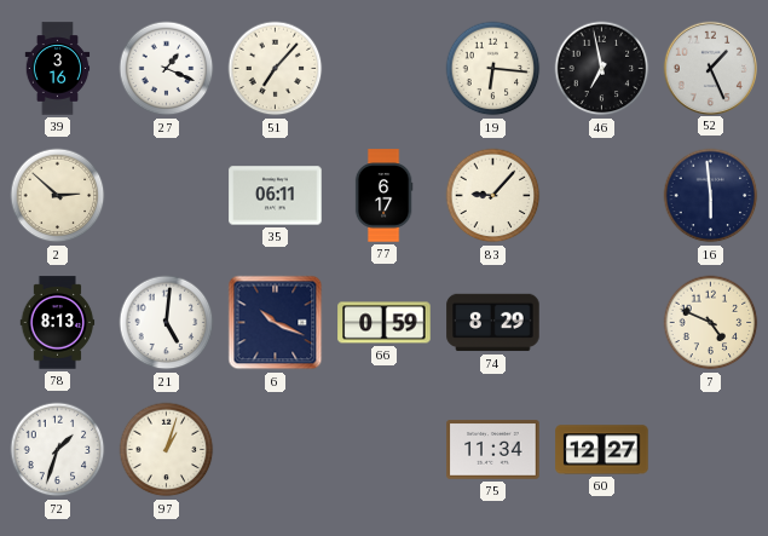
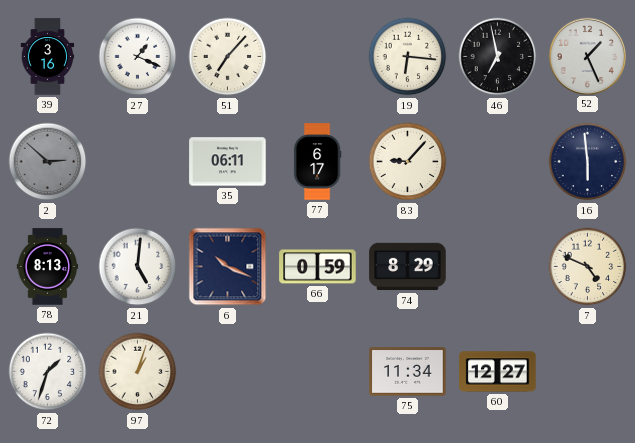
2 dial: cream -> grey (48, 162)
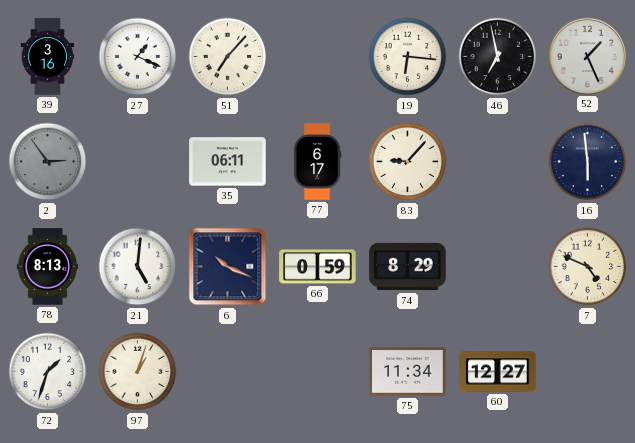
2: 2:52 -> 2:54 (48, 162)
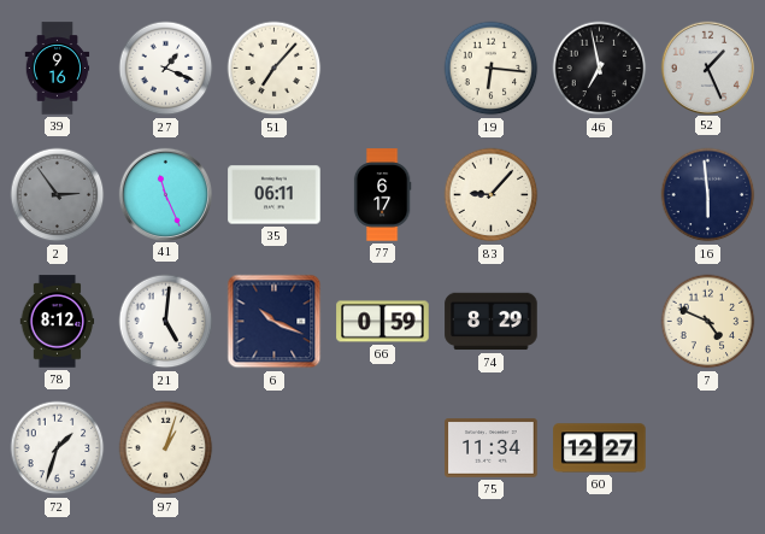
39: 3:16 -> 9:16 (58, 69)
41: none -> 11:26 (165, 194)
78: 8:13 -> 8:12 (58, 322)
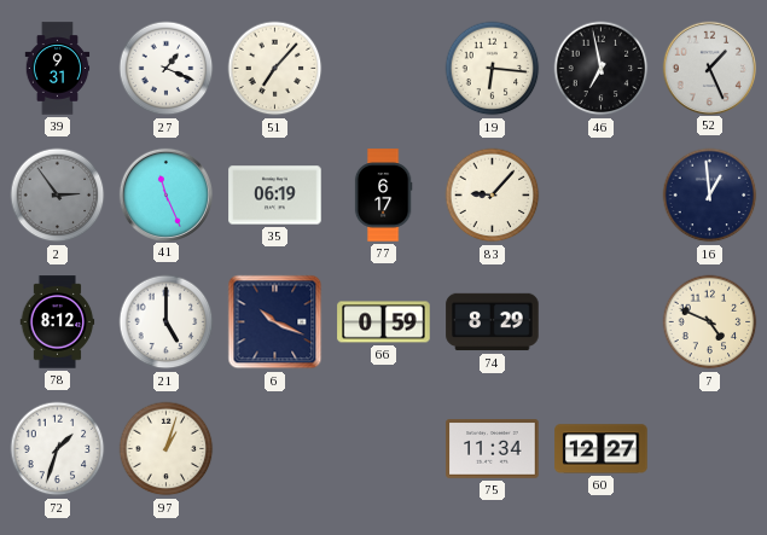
39: 9:16 -> 9:31 (58, 69)
35: 06:11 -> 06:19 (275, 196)
16: 5:59 -> 12:59 (710, 196)
21: 5:01 -> 5:00 (167, 322)
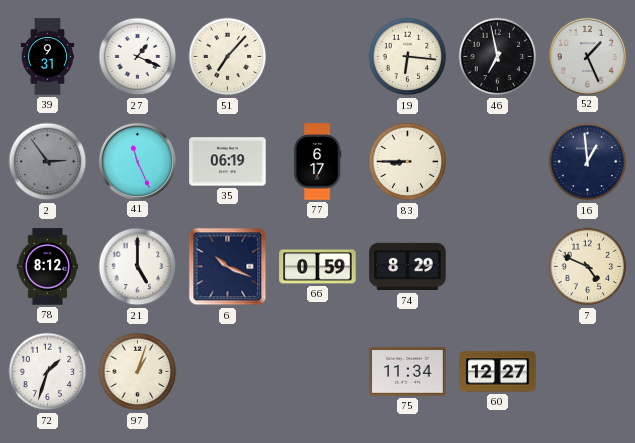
83: 9:07 -> 8:45 (408, 162)
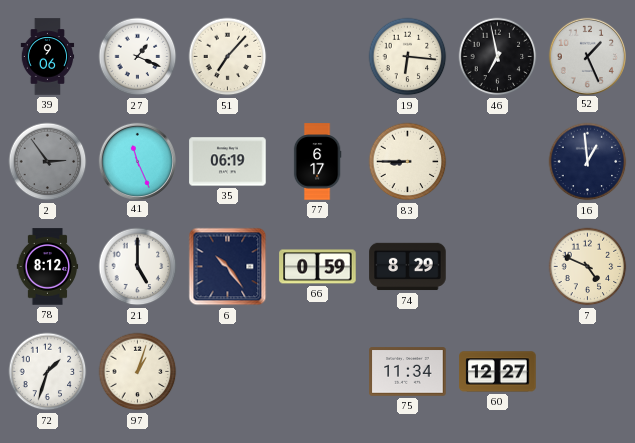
39: 9:31 -> 9:06 (48, 57)
6: 10:19 -> 10:24 (228, 267)
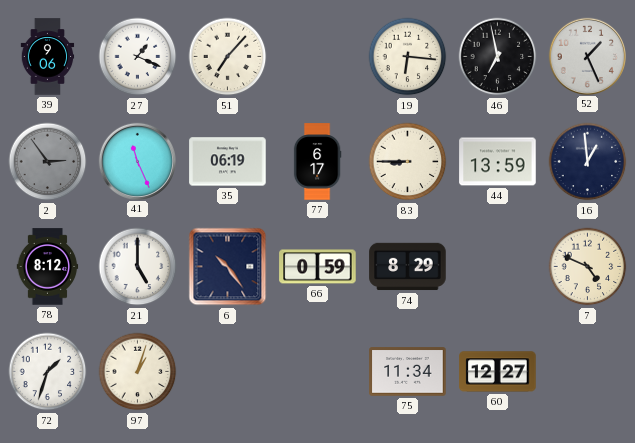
44: none -> 13:59 (498, 162)
